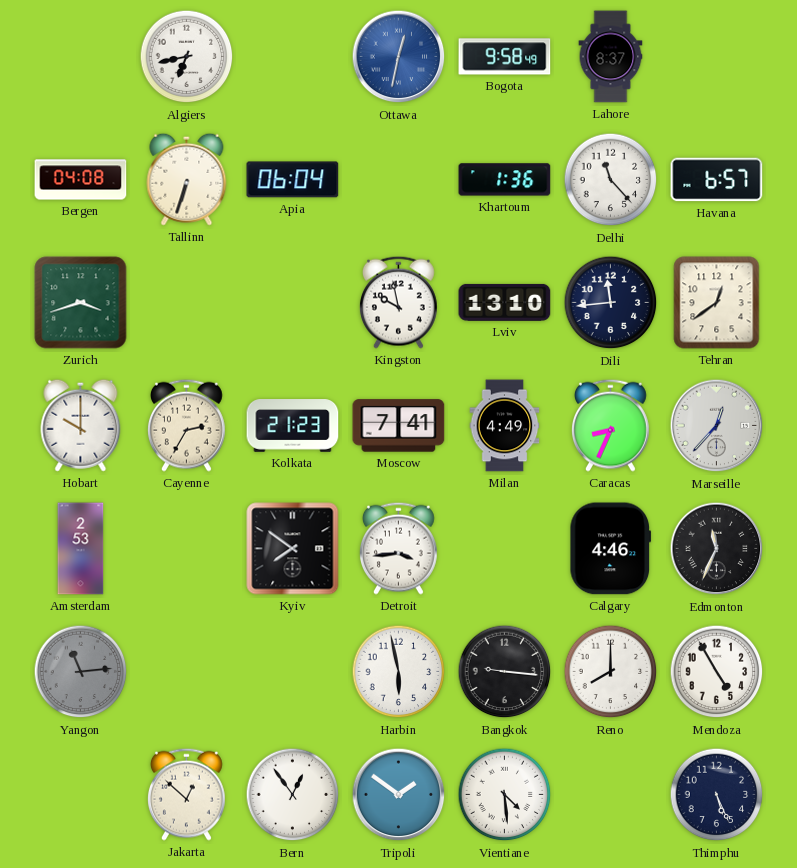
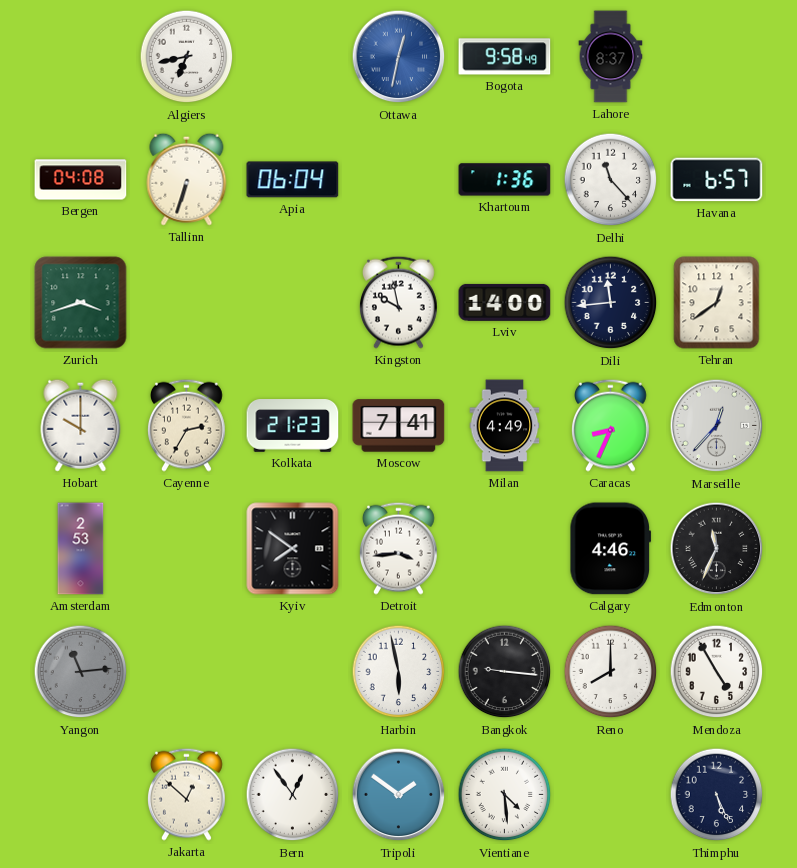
Lviv: 13:10 -> 14:00 (505, 302)
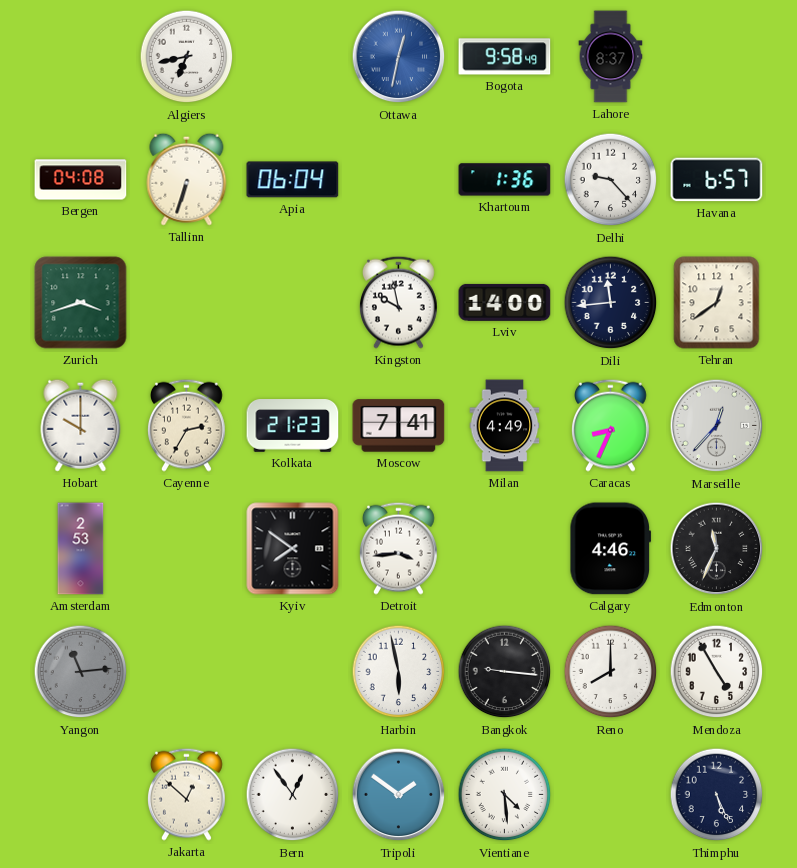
Delhi: 11:23 -> 9:23 (611, 180)
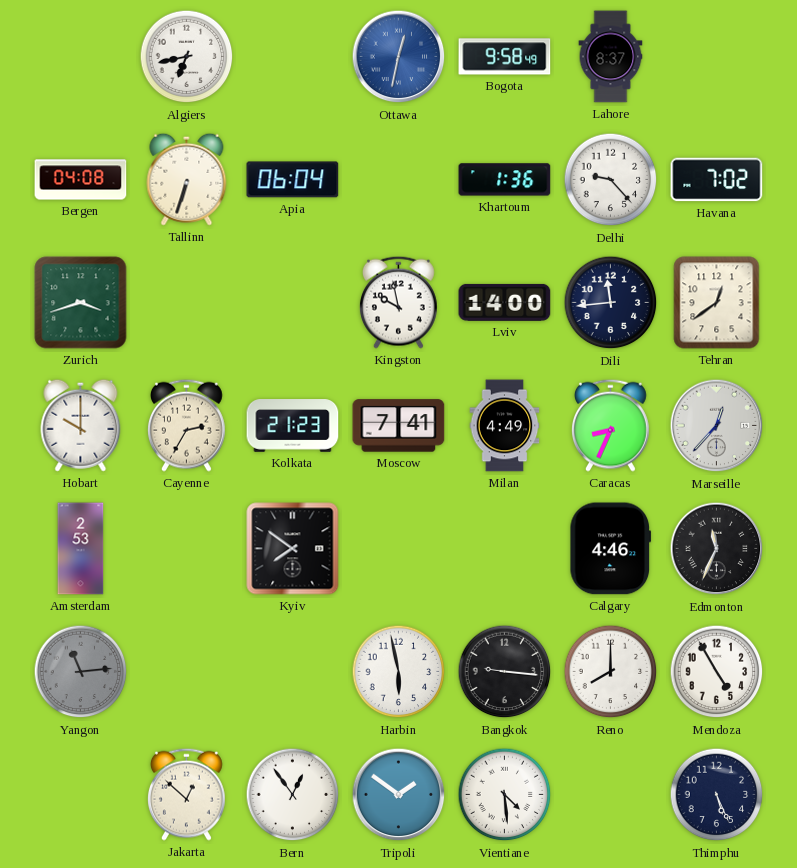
Havana: 6:57 -> 7:02 (717, 180)
Detroit: 3:44 -> none (398, 548)
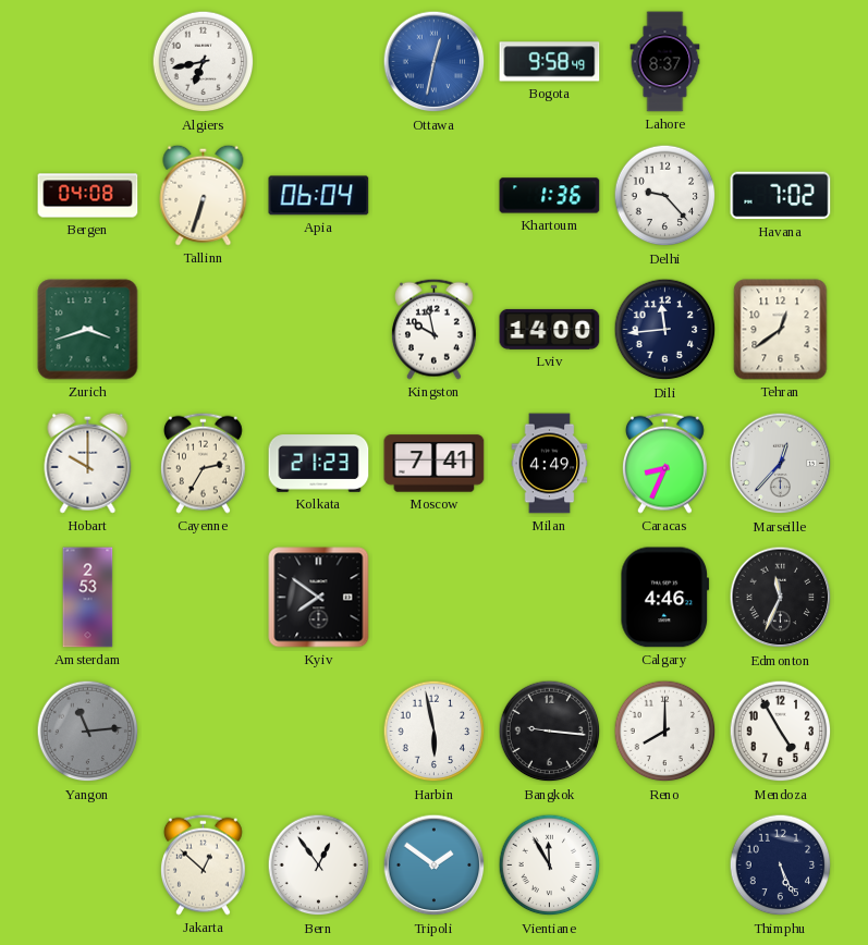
Vientiane: 4:29 -> 11:55 (550, 866)
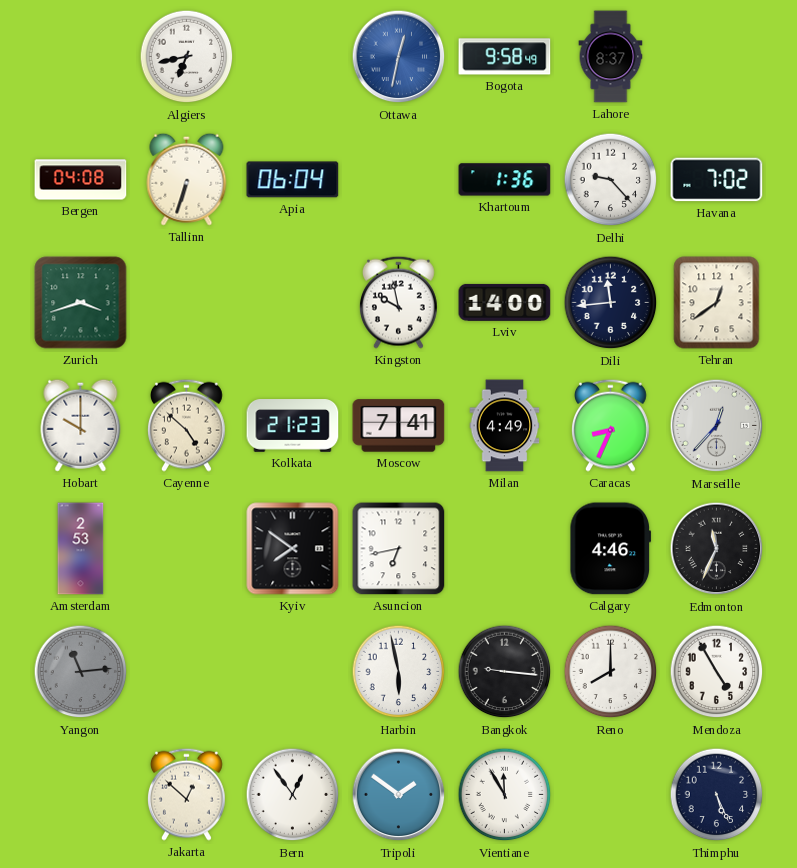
Cayenne: 2:35 -> 4:52 (186, 425)
Asuncion: none -> 6:43 (399, 549)
